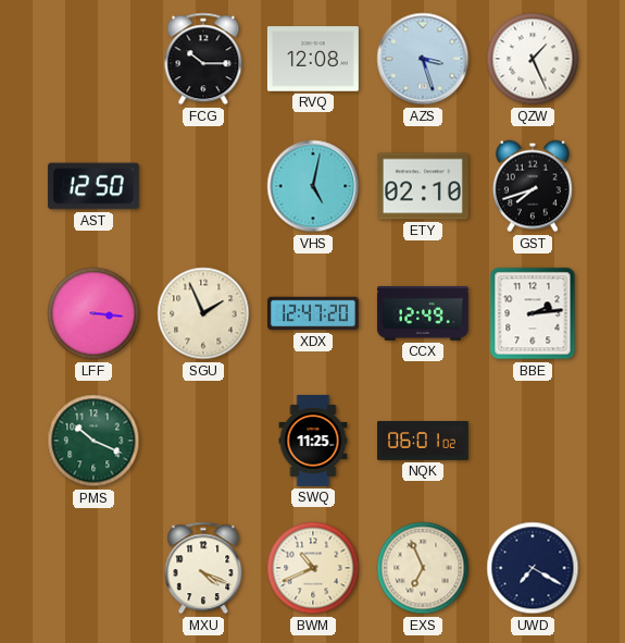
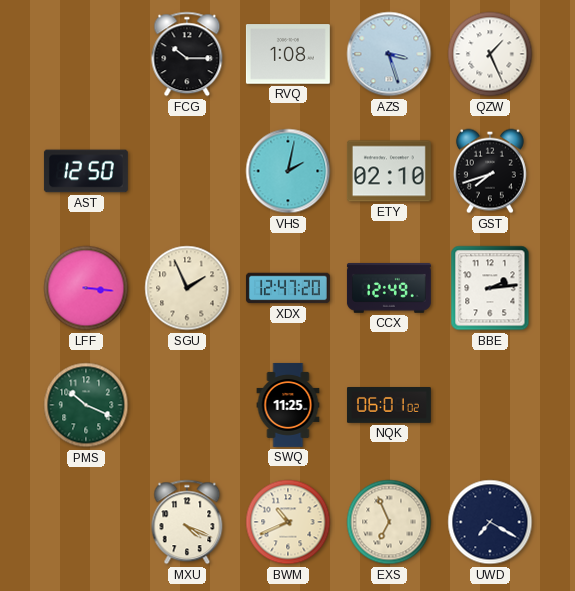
RVQ: 12:08 -> 1:08 (288, 54)
VHS: 5:02 -> 2:02 (288, 171)
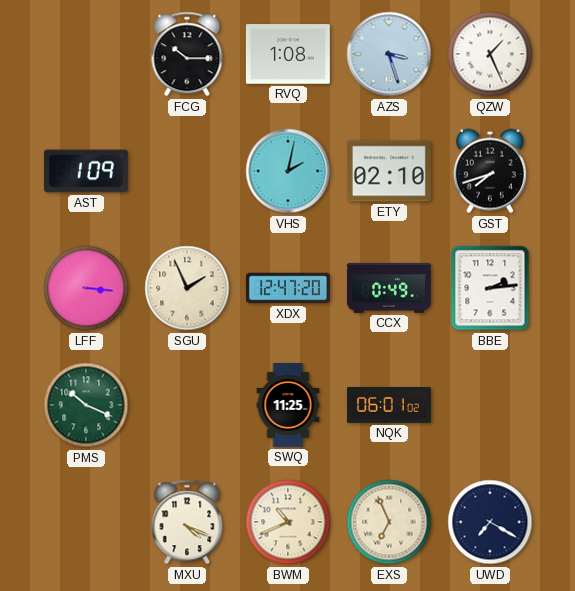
AST: 12:50 -> 1:09 (86, 171)
CCX: 12:49 -> 0:49 (389, 288)
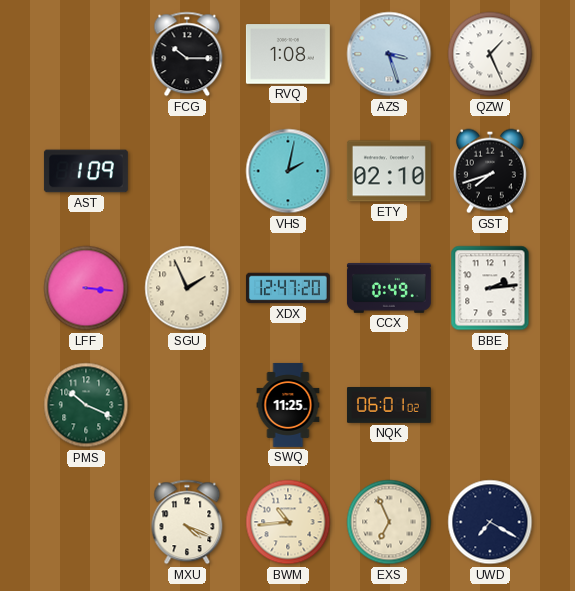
BWM: 10:41 -> 10:44 (288, 522)
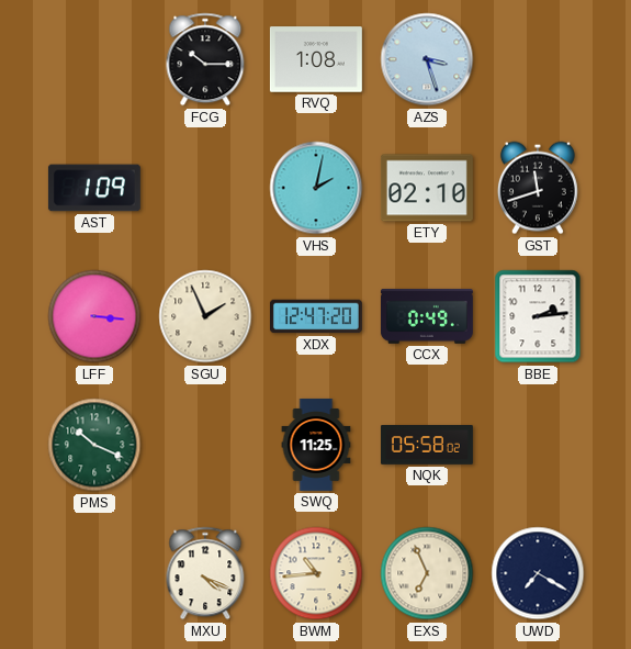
QZW: 1:26 -> none (490, 54)
GST: 7:42 -> 11:42 (538, 188)
NQK: 06:01 -> 05:58 (427, 446)
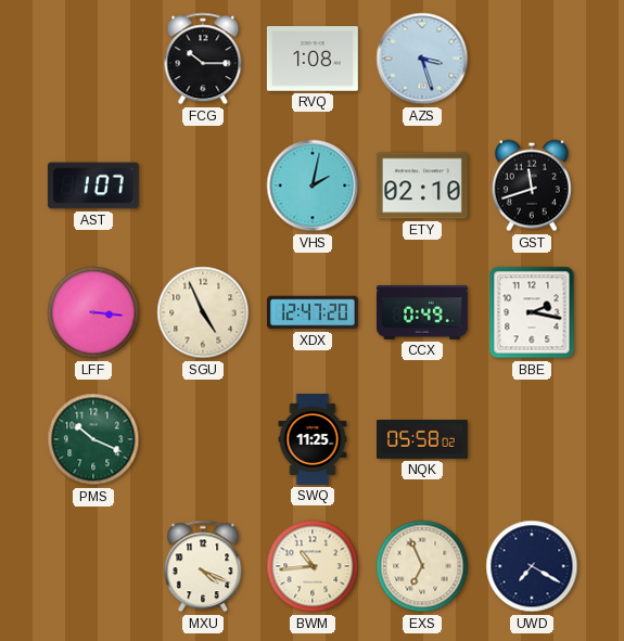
AST: 1:09 -> 1:07 (93, 185)
SGU: 1:56 -> 4:56 (203, 312)
BBE: 2:14 -> 2:17 (532, 312)
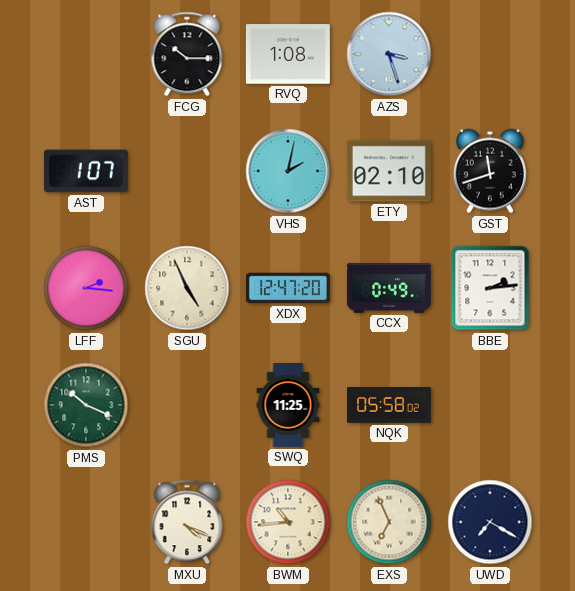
LFF: 3:16 -> 2:16 (86, 288)
BBE: 2:17 -> 2:14 (490, 288)
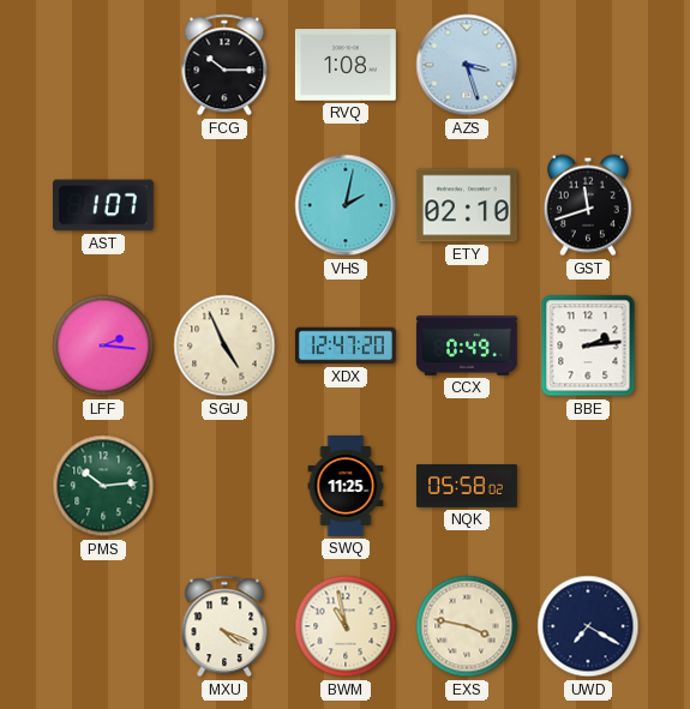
PMS: 10:19 -> 10:14 (103, 486)
BWM: 10:44 -> 10:58 (346, 626)
EXS: 6:56 -> 3:47 (467, 626)
